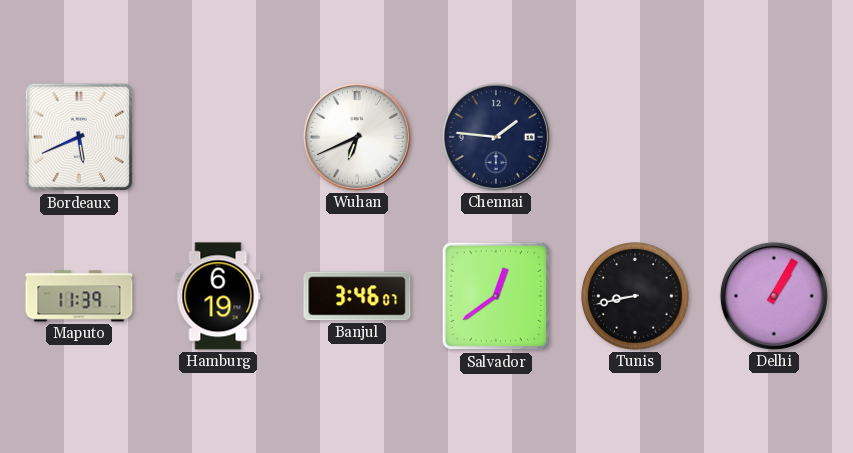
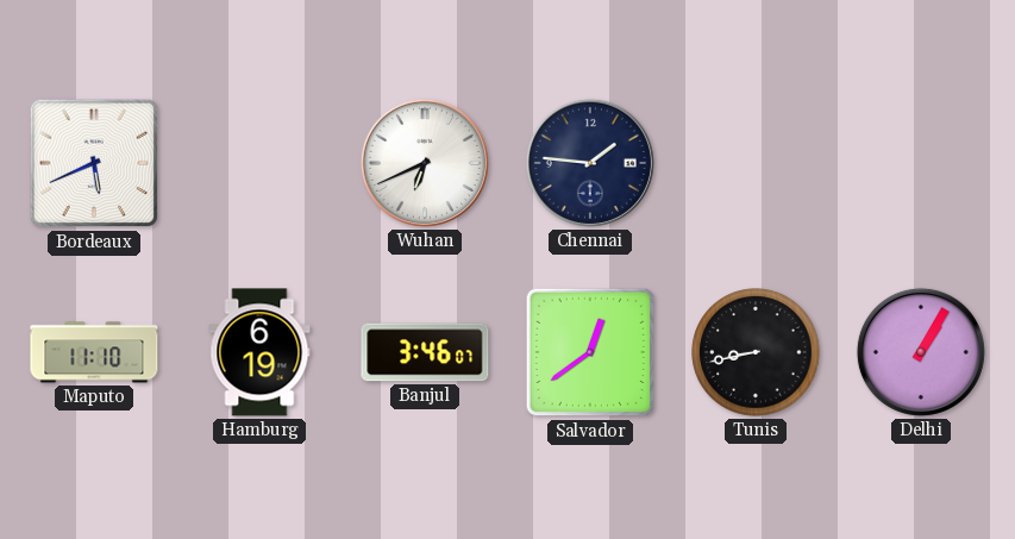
Maputo: 11:39 -> 11:10 (94, 352)
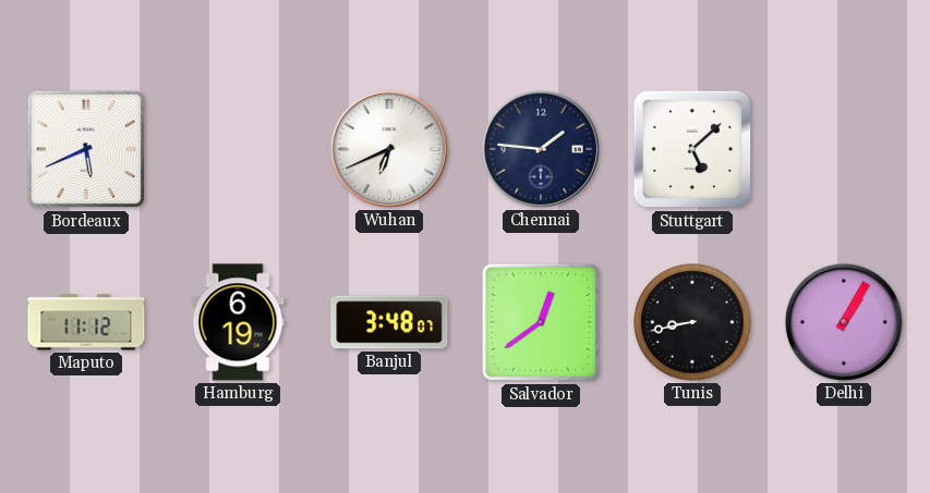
Stuttgart: none -> 5:08 (692, 149)
Maputo: 11:10 -> 11:12 (86, 322)
Banjul: 3:46 -> 3:48 (389, 322)
